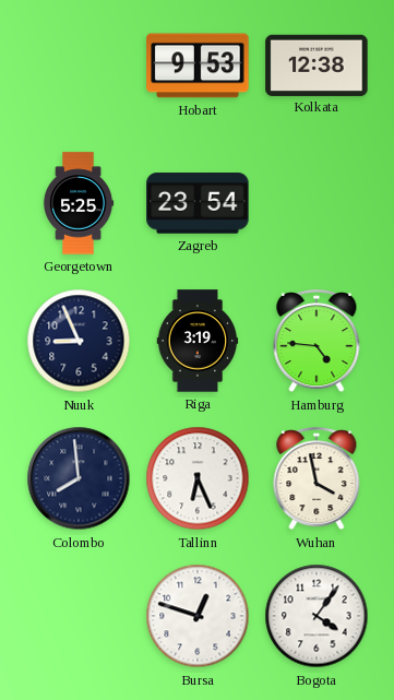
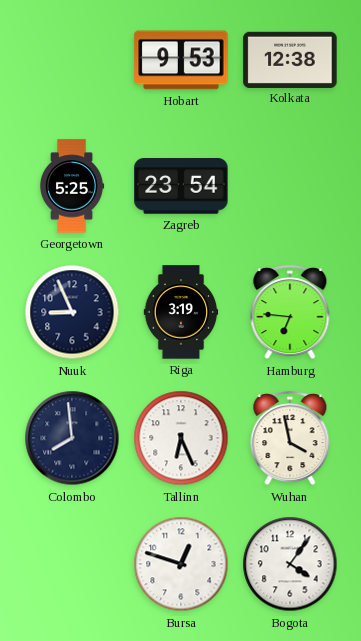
Hamburg: 4:46 -> 6:46 (290, 313)
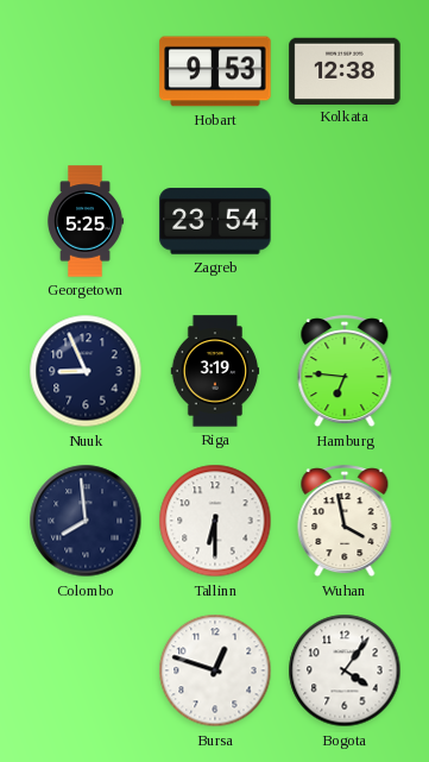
Tallinn: 6:26 -> 6:30 (215, 521)
